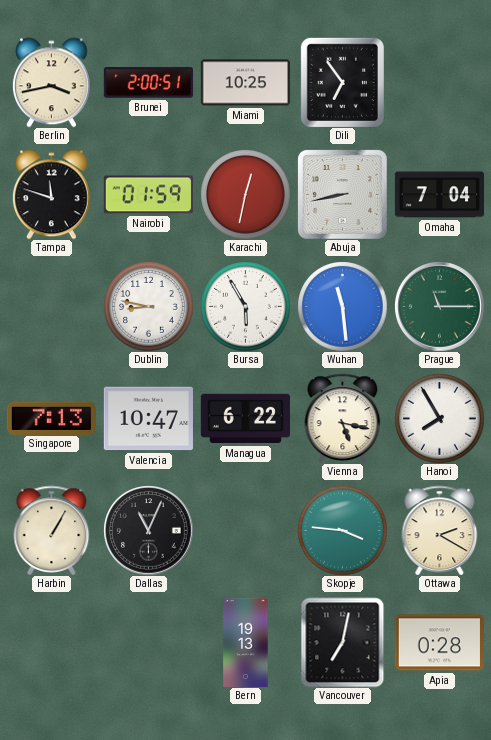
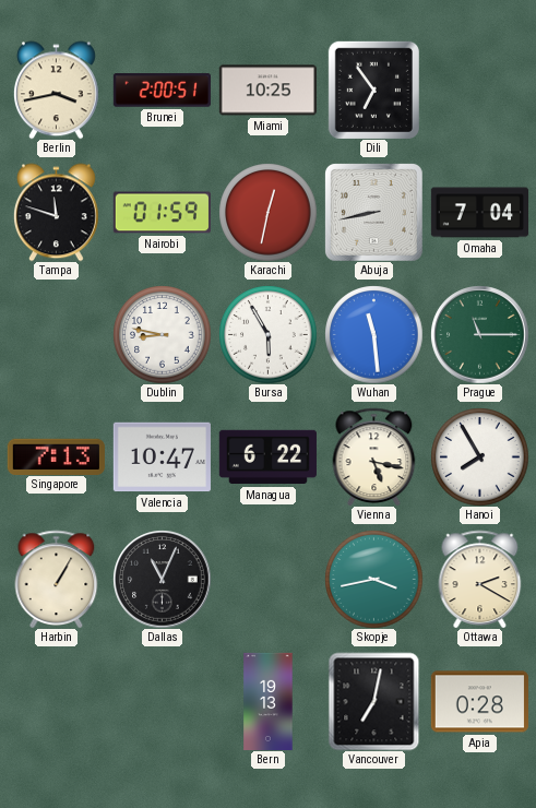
Skopje: 3:46 -> 3:43 (373, 579)
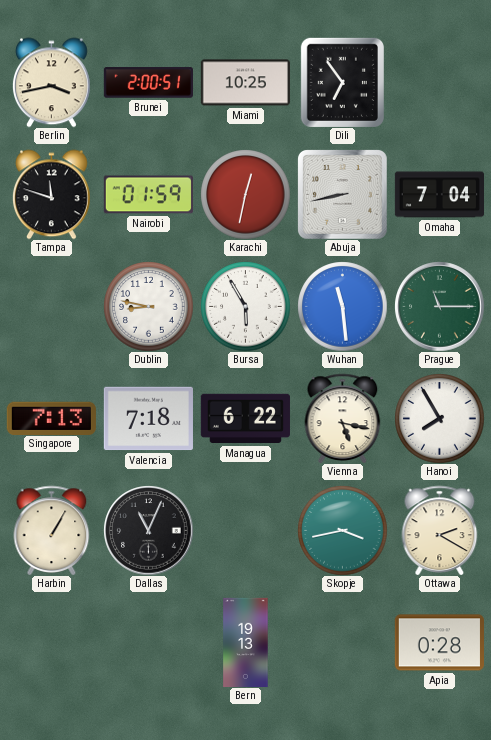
Valencia: 10:47 -> 7:18 (148, 419)
Vancouver: 7:02 -> none (374, 701)
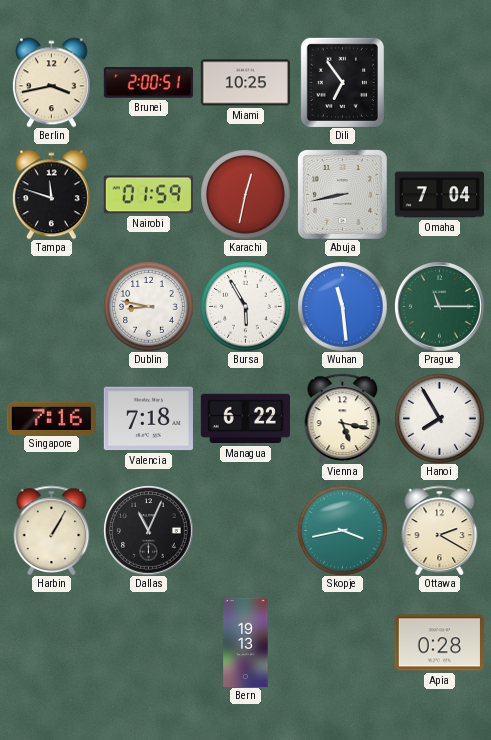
Singapore: 7:13 -> 7:16 (51, 418)
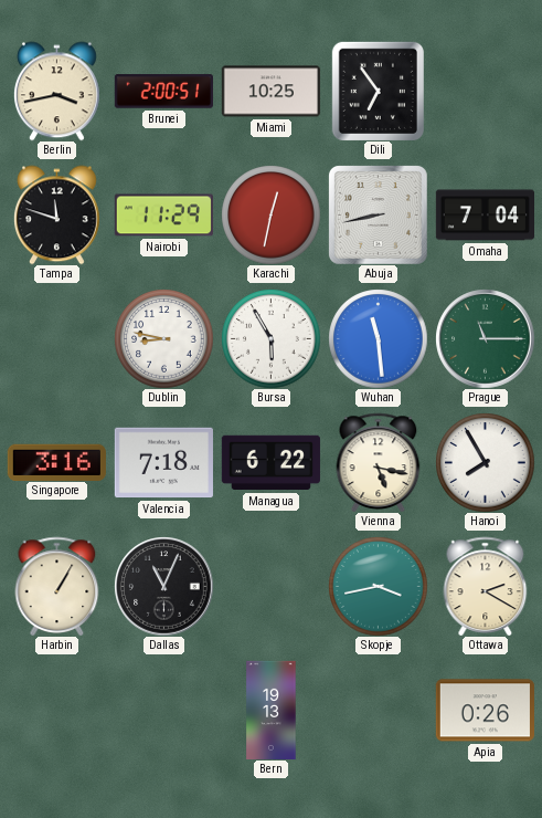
Nairobi: 01:59 -> 11:29 (163, 216)
Singapore: 7:16 -> 3:16 (56, 462)
Apia: 0:28 -> 0:26 (485, 711)
